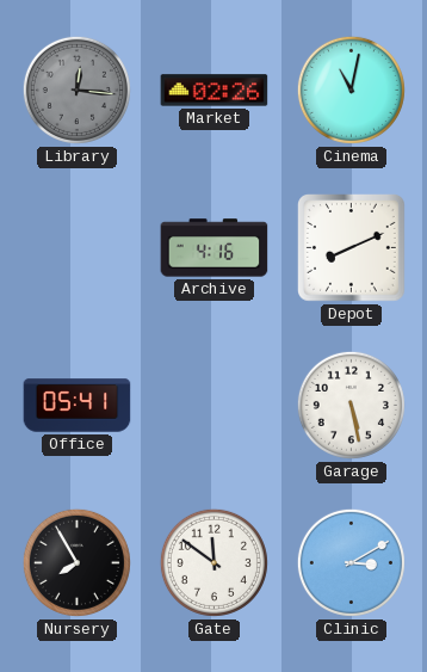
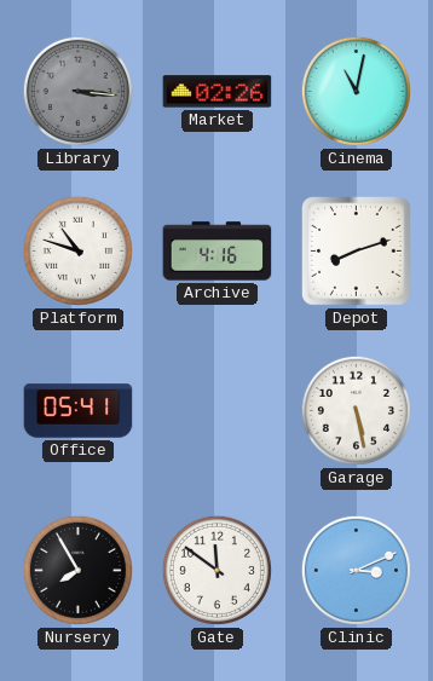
Library: 12:16 -> 3:16 (77, 91)
Platform: none -> 10:48 (77, 250)
Depot: 8:11 -> 8:12 (357, 252)
Clinic: 3:10 -> 3:11 (356, 570)
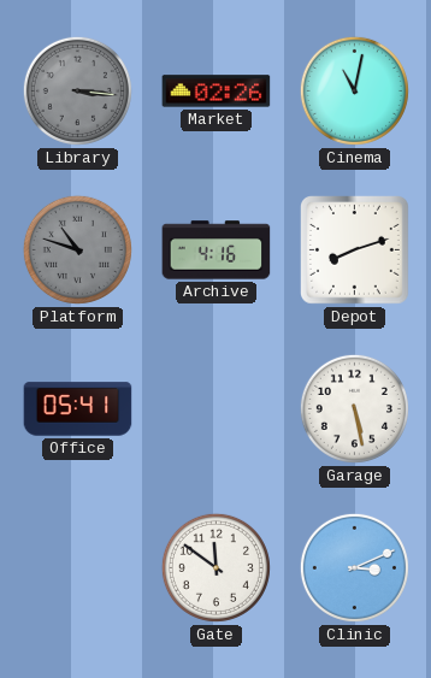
Platform dial: white -> grey (77, 249)
Nursery: 7:55 -> none (77, 570)
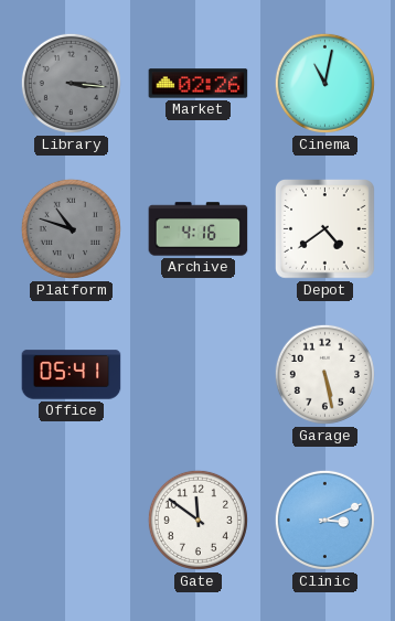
Depot: 8:12 -> 4:39 (325, 229)
